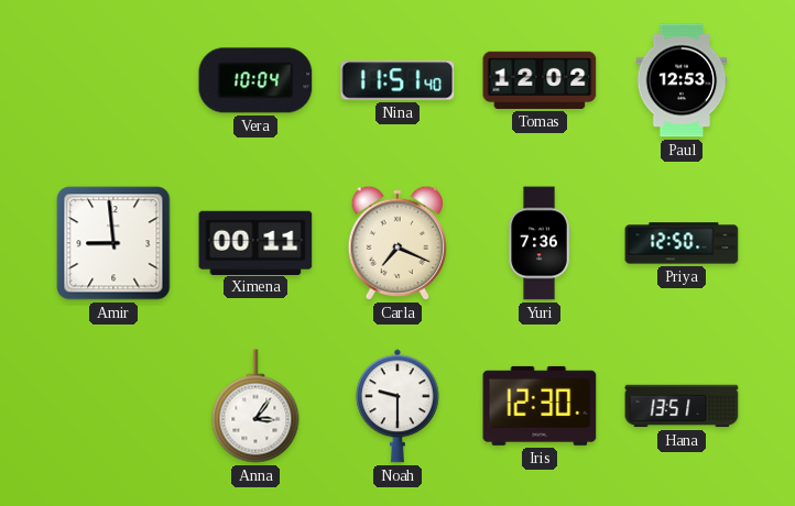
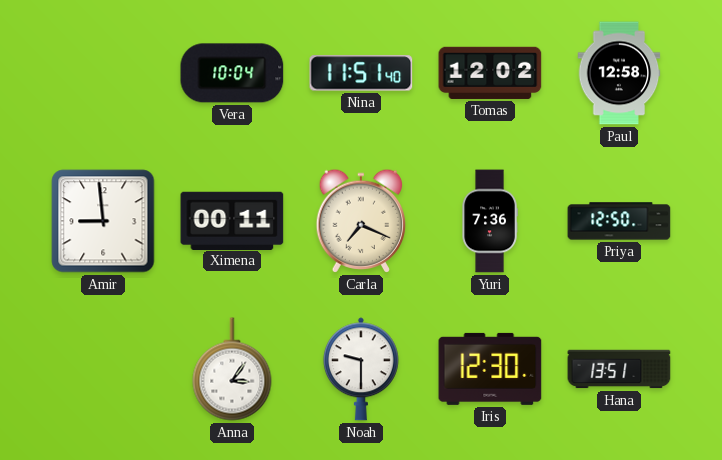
Paul: 12:53 -> 12:58 (619, 73)
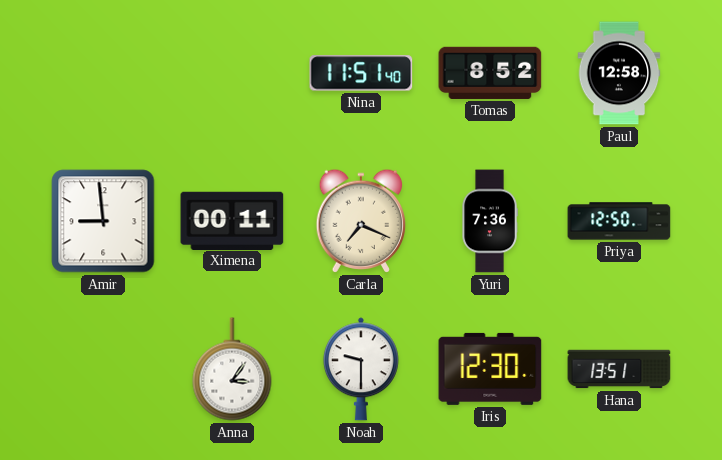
Vera: 10:04 -> none (232, 73)
Tomas: 12:02 -> 8:52 (490, 73)
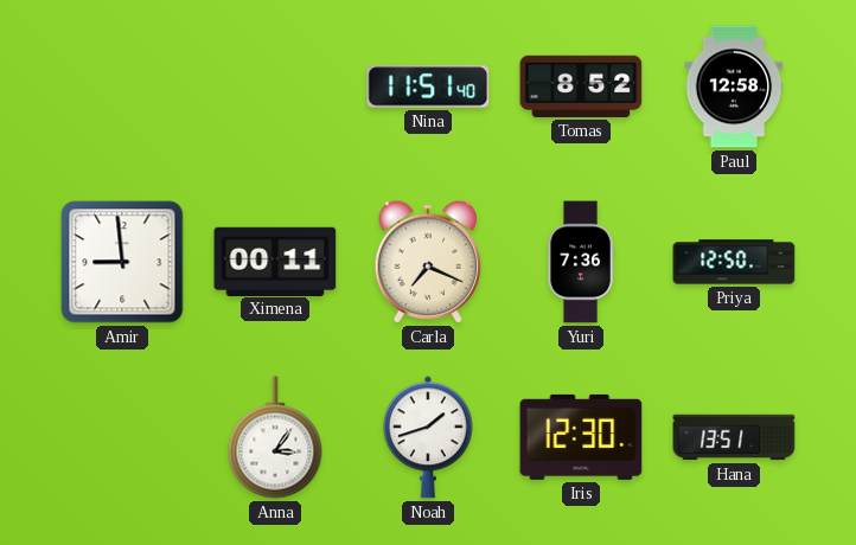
Noah: 9:30 -> 1:42 (428, 437)
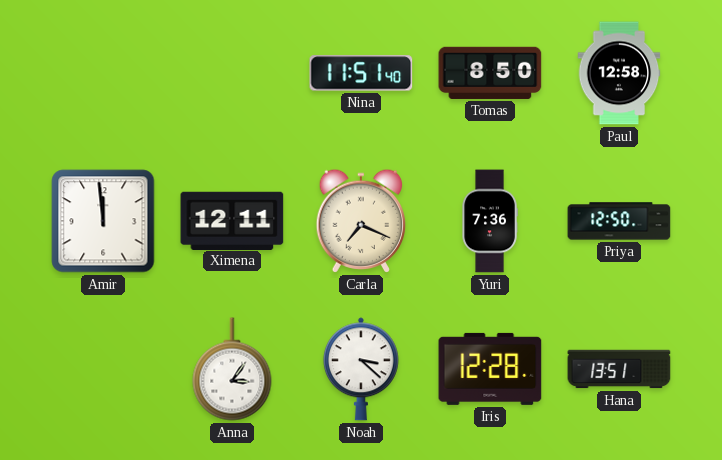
Tomas: 8:52 -> 8:50 (490, 73)
Amir: 8:59 -> 11:59 (103, 221)
Ximena: 00:11 -> 12:11 (232, 220)
Noah: 1:42 -> 3:22 (361, 369)
Iris: 12:30 -> 12:28 (490, 369)
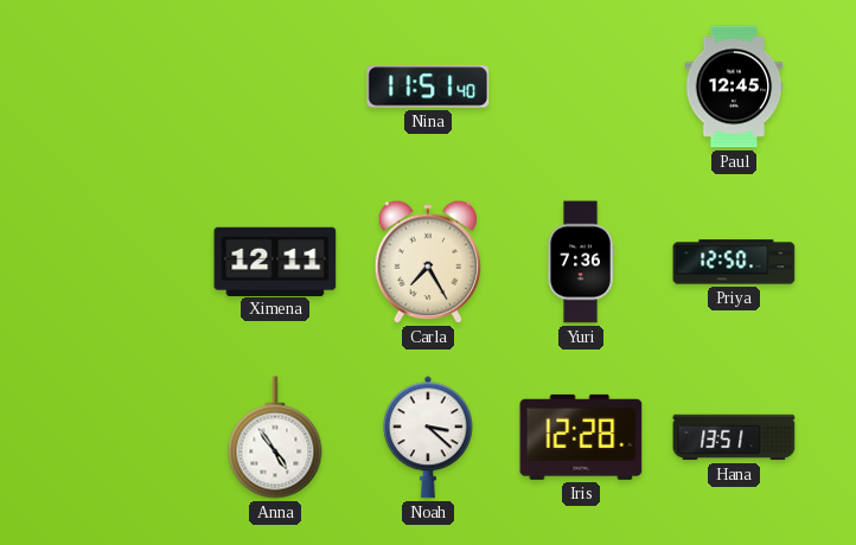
Tomas: 8:50 -> none (490, 73)
Paul: 12:58 -> 12:45 (734, 86)
Amir: 11:59 -> none (103, 221)
Carla: 7:19 -> 7:25 (427, 262)
Anna: 3:06 -> 4:54 (275, 437)
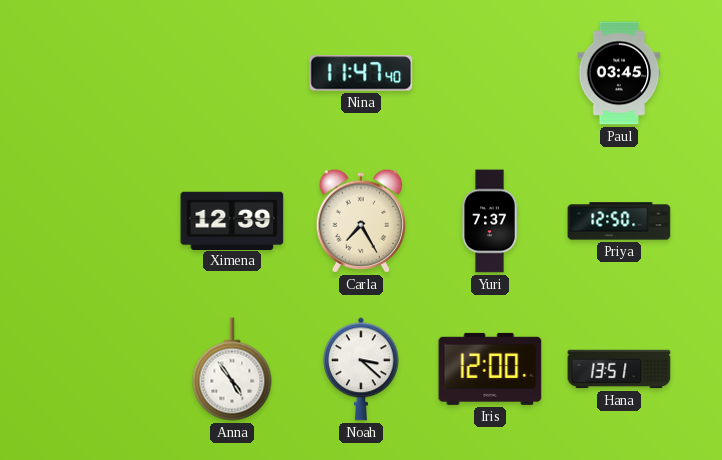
Nina: 11:51 -> 11:47 (361, 73)
Paul: 12:45 -> 03:45 (619, 73)
Ximena: 12:11 -> 12:39 (232, 220)
Yuri: 7:36 -> 7:37 (490, 221)
Iris: 12:28 -> 12:00 (490, 369)
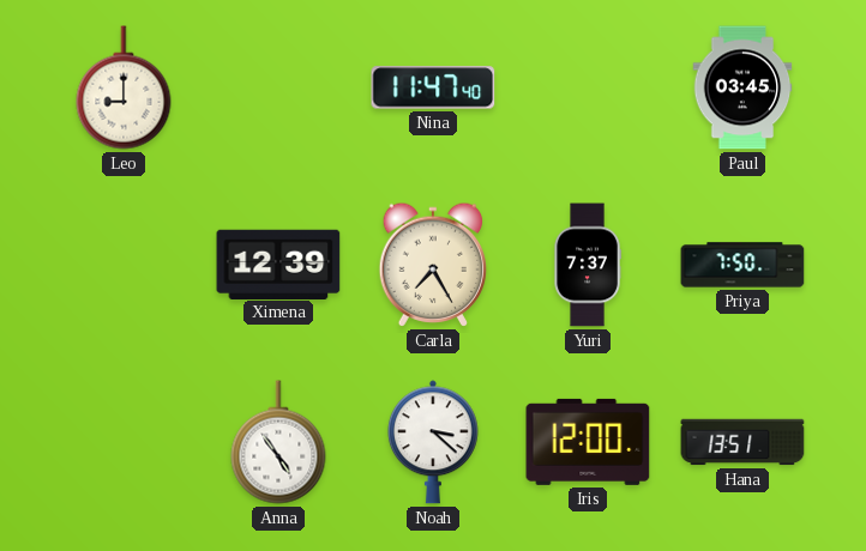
Leo: none -> 9:00 (124, 87)
Priya: 12:50 -> 7:50 (742, 265)
